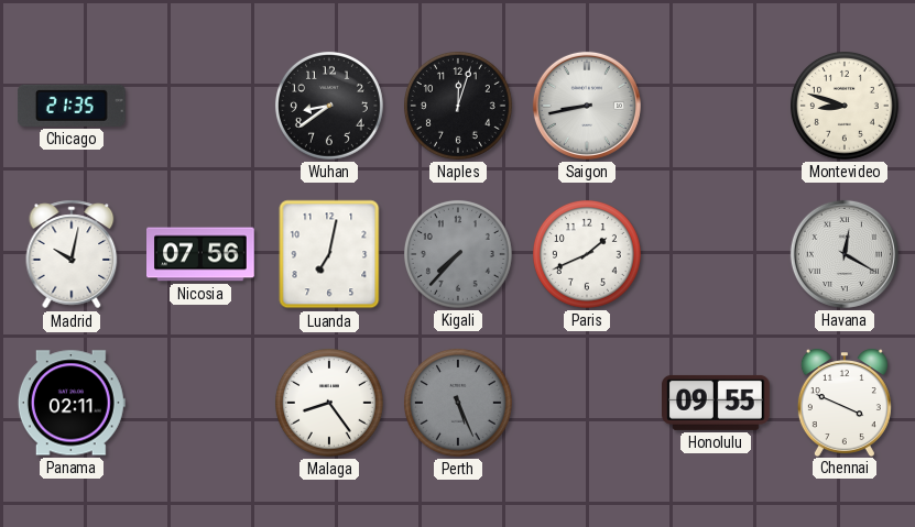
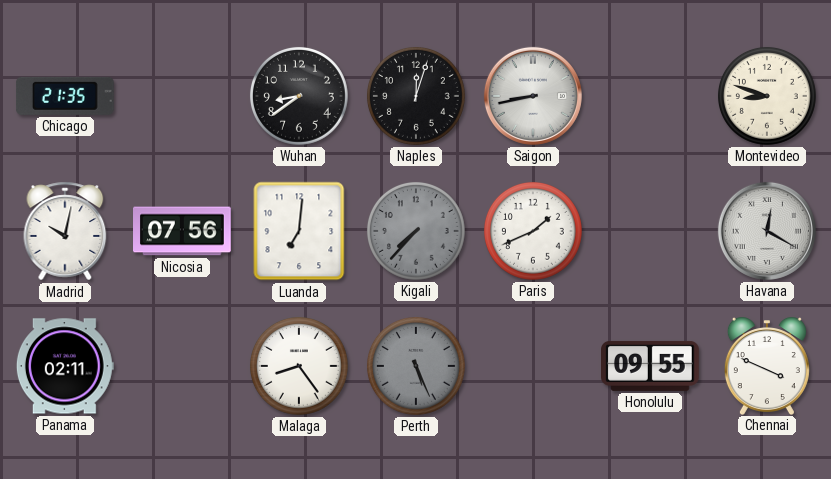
Luanda: 7:02 -> 7:01 (299, 231)
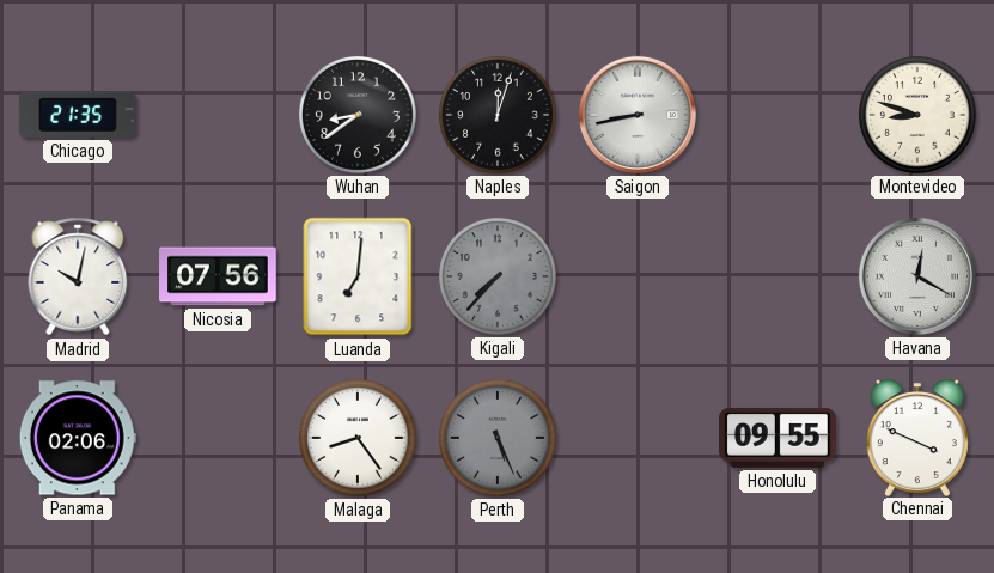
Paris: 1:41 -> none (533, 231)
Panama: 02:11 -> 02:06 (78, 438)
